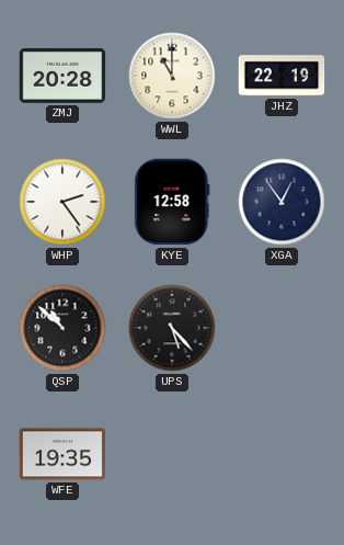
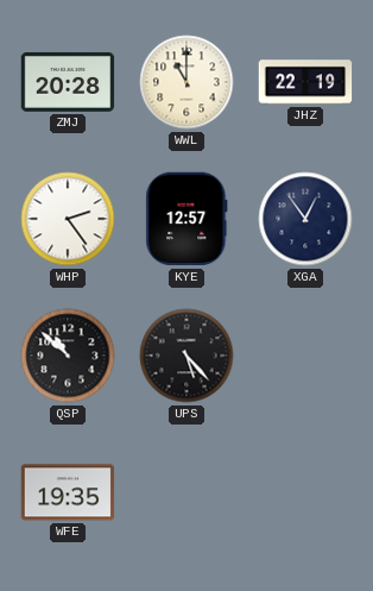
KYE: 12:58 -> 12:57 (186, 219)
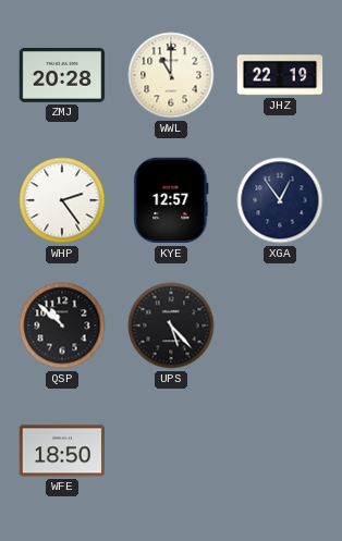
WFE: 19:35 -> 18:50 (62, 451)
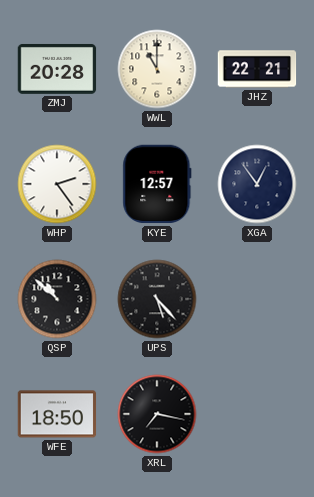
JHZ: 22:19 -> 22:21 (257, 69)
XRL: none -> 7:17 (157, 414)
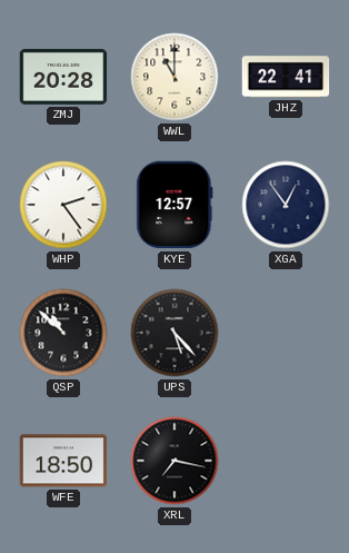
JHZ: 22:21 -> 22:41 (286, 77)
